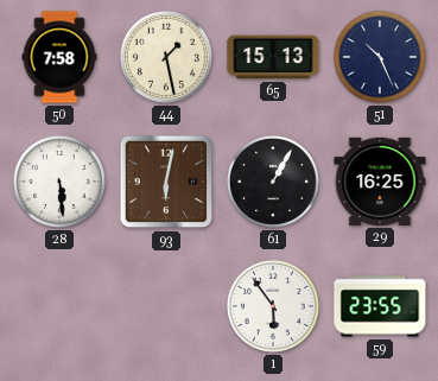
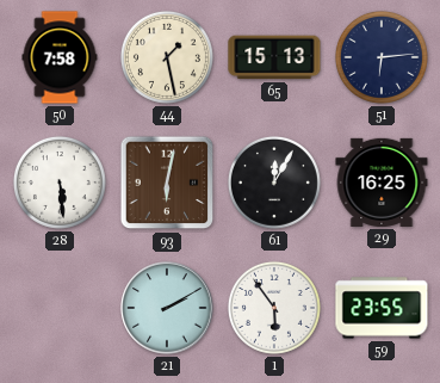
51: 10:26 -> 6:14 (382, 57)
61: 1:05 -> 12:05 (274, 183)
21: none -> 2:10 (167, 308)
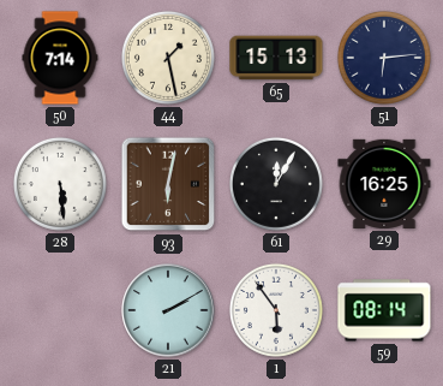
50: 7:58 -> 7:14 (60, 58)
59: 23:55 -> 08:14 (384, 310)
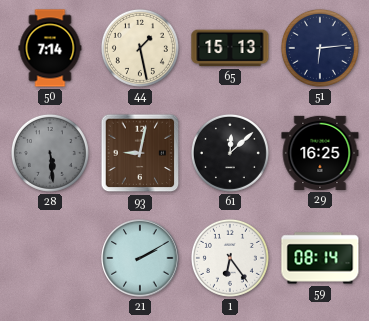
28 dial: white -> grey (50, 153)
93: 6:02 -> 9:02 (140, 153)
61: 12:05 -> 12:08 (230, 153)
1: 5:54 -> 6:24 (230, 258)
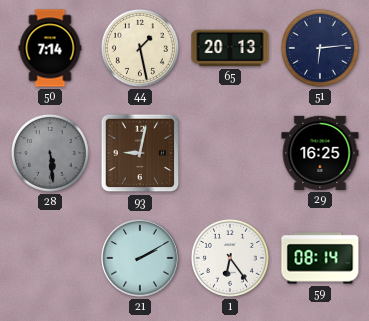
65: 15:13 -> 20:13 (230, 48)
61: 12:08 -> none (230, 153)
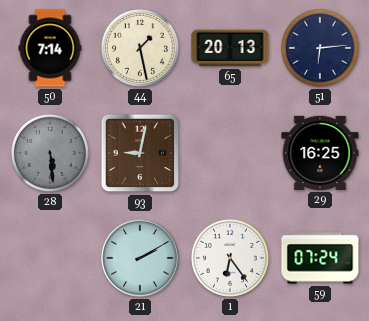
59: 08:14 -> 07:24 (320, 258)
